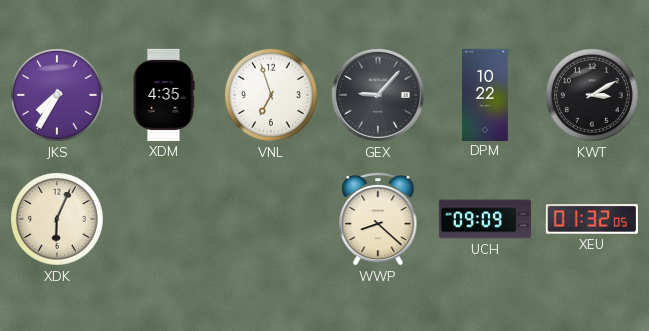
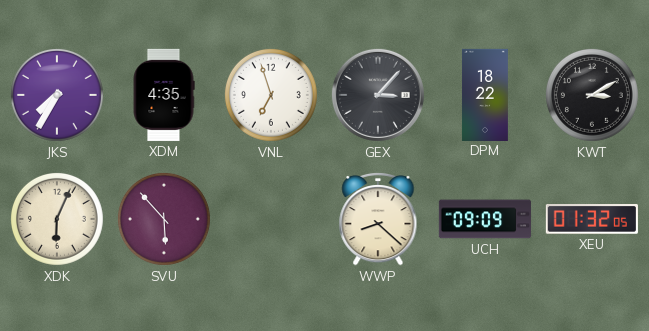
GEX: 9:07 -> 3:07 (378, 95)
DPM: 10:22 -> 18:22 (485, 94)
SVU: none -> 5:53 (164, 219)
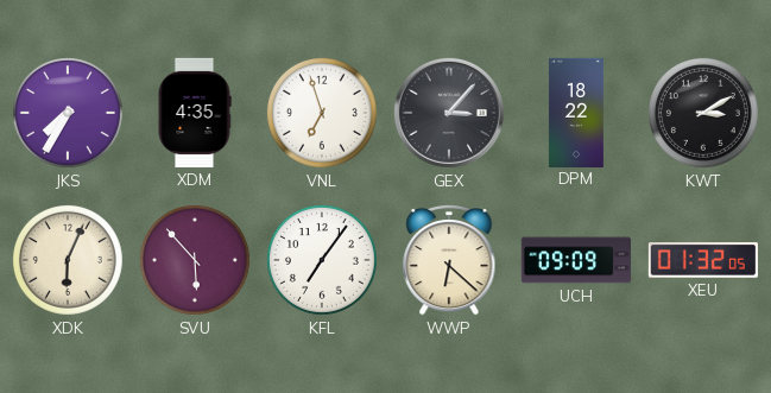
KFL: none -> 7:06 (322, 260)
WWP: 8:22 -> 6:22 (449, 260)
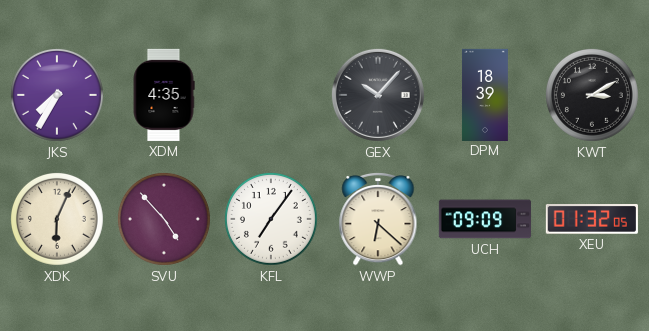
VNL: 6:57 -> none (322, 113)
GEX: 3:07 -> 10:07 (378, 95)
DPM: 18:22 -> 18:39 (485, 94)
SVU: 5:53 -> 4:53 (164, 219)
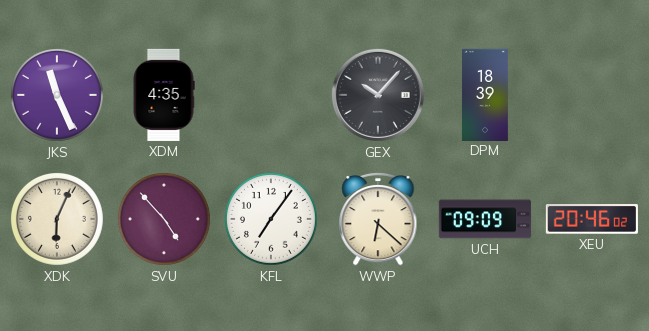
JKS: 7:35 -> 11:26 (57, 95)
KWT: 3:10 -> none (592, 95)
XEU: 01:32 -> 20:46 (592, 220)
